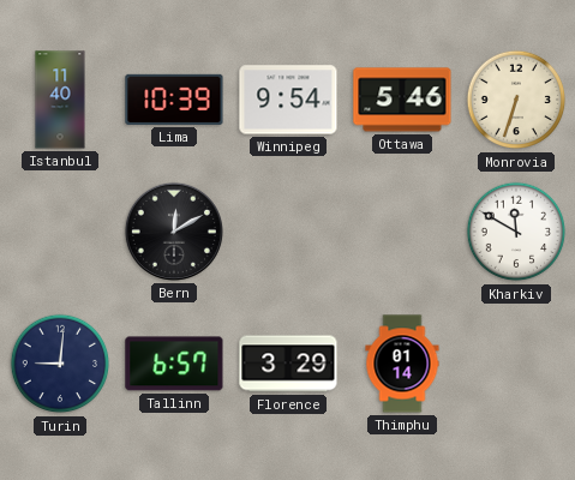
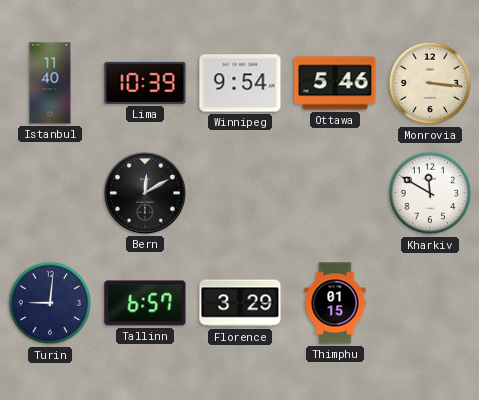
Monrovia: 6:33 -> 3:16 (430, 83)
Thimphu: 01:14 -> 01:15 (335, 303)
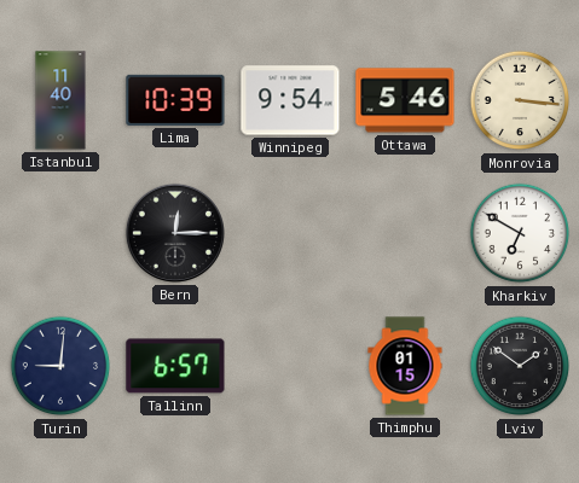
Bern: 12:10 -> 12:15 (175, 233)
Kharkiv: 11:50 -> 6:50 (520, 233)
Florence: 3:29 -> none (240, 303)
Lviv: none -> 1:51 (520, 366)
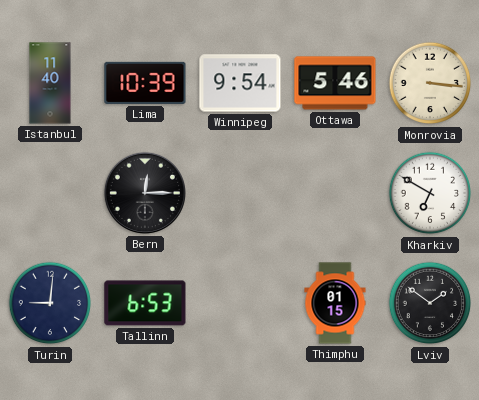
Tallinn: 6:57 -> 6:53 (145, 303)
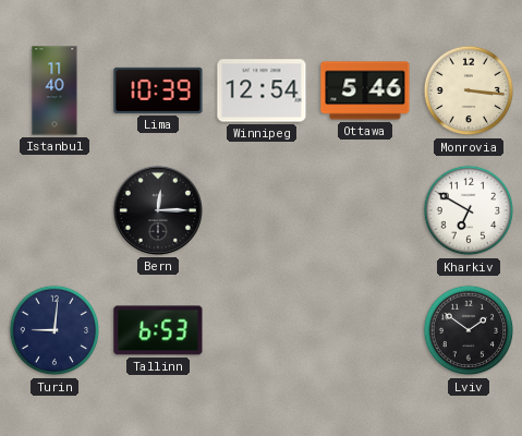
Winnipeg: 9:54 -> 12:54 (262, 90)
Thimphu: 01:15 -> none (335, 303)
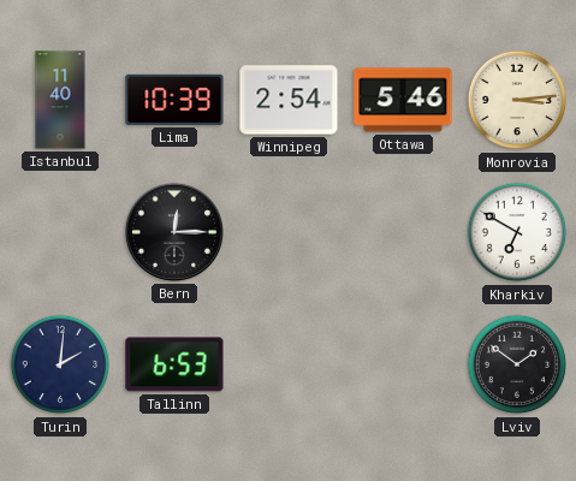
Winnipeg: 12:54 -> 2:54 (289, 100)
Monrovia: 3:16 -> 3:14 (517, 100)
Turin: 9:01 -> 2:01 (60, 364)
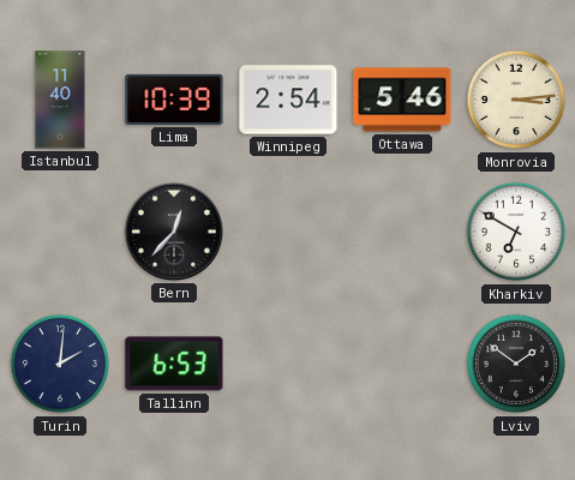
Bern: 12:15 -> 12:37 (174, 232)
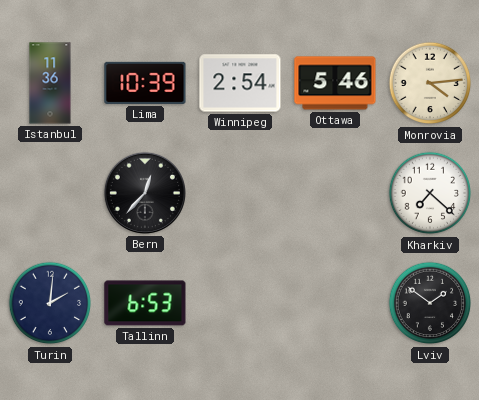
Istanbul: 11:40 -> 11:36 (50, 83)
Monrovia: 3:14 -> 4:14 (430, 83)
Kharkiv: 6:50 -> 7:22 (430, 193)
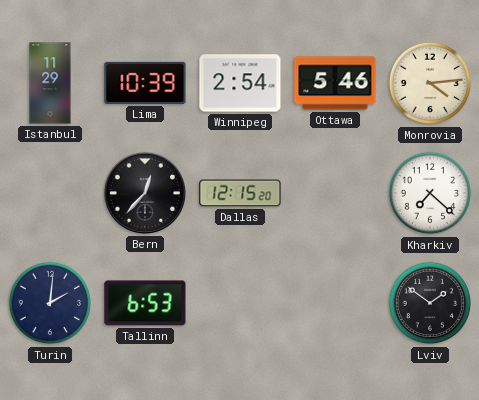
Istanbul: 11:36 -> 11:29 (50, 83)
Dallas: none -> 12:15 (240, 193)
